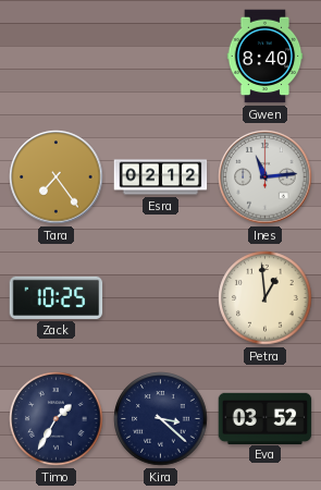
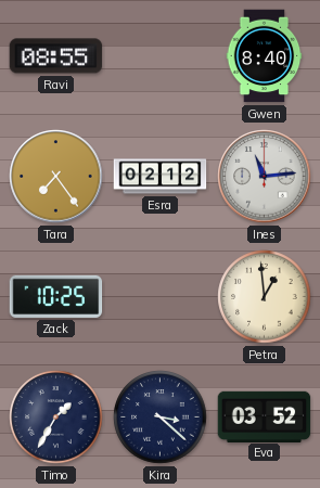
Ravi: none -> 08:55 (56, 56)
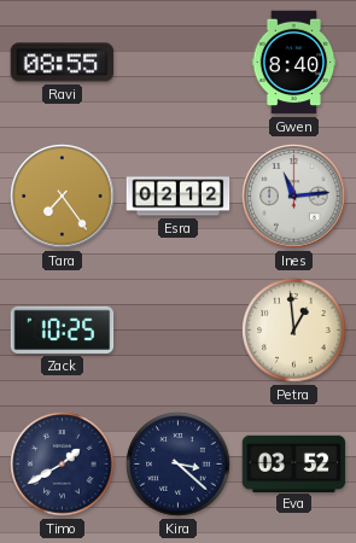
Timo: 1:35 -> 1:40 (63, 465)
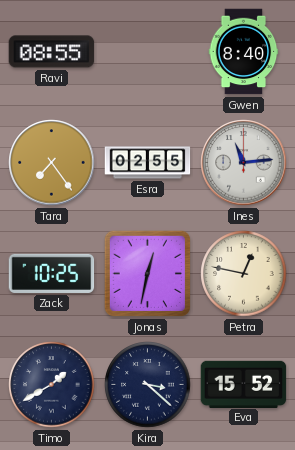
Esra: 02:12 -> 02:55 (148, 163)
Jonas: none -> 12:32 (147, 273)
Petra: 12:59 -> 12:47 (244, 274)
Eva: 03:52 -> 15:52 (244, 384)
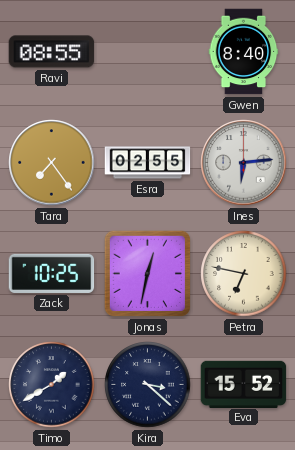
Ines: 11:14 -> 6:14 (244, 163)
Petra: 12:47 -> 6:47 (244, 274)
